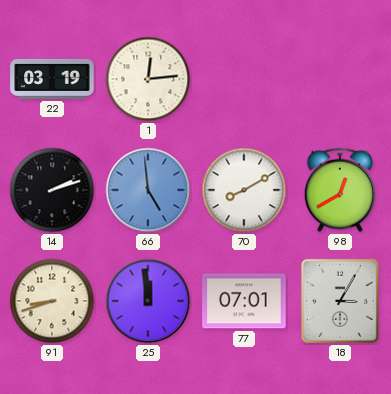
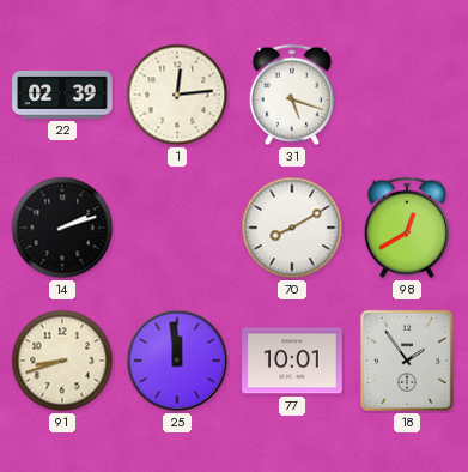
22: 03:19 -> 02:39 (62, 95)
31: none -> 5:18 (292, 95)
66: 4:59 -> none (148, 190)
77: 07:01 -> 10:01 (292, 361)
18: 3:05 -> 1:54 (407, 361)
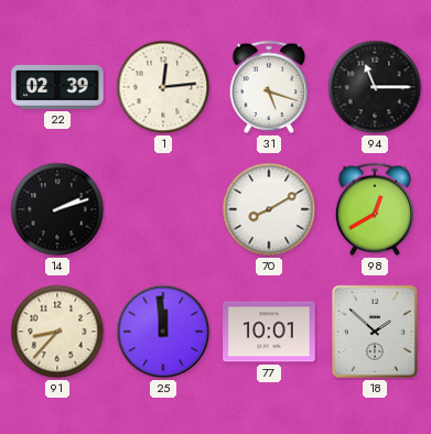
94: none -> 11:15 (375, 87)
91: 8:42 -> 8:37 (57, 332)
18: 1:54 -> 1:52 (375, 332)
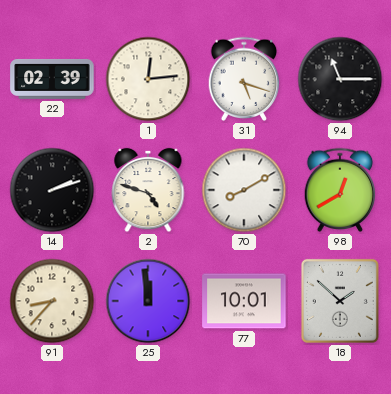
2: none -> 4:48 (148, 190)
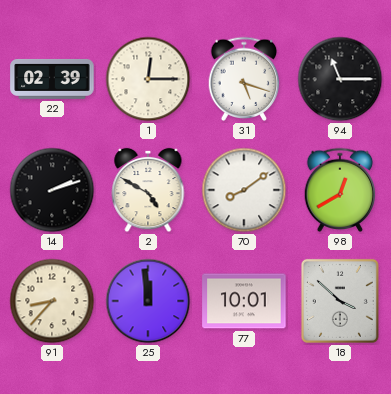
1: 12:14 -> 12:15 (148, 79)
2: 4:48 -> 4:50 (148, 190)
70: 8:10 -> 8:09 (244, 190)
18: 1:52 -> 3:52 (340, 301)
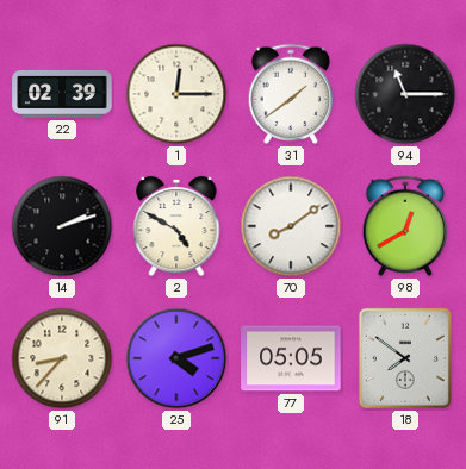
31: 5:18 -> 1:39 (291, 94)
25: 11:59 -> 4:12 (176, 358)
77: 10:01 -> 05:05 (291, 358)
18: 3:52 -> 7:51 (405, 358)
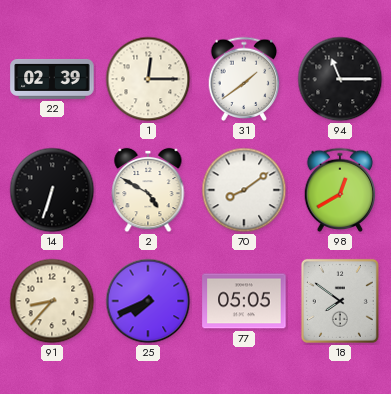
14: 2:12 -> 6:33 (52, 190)
25: 4:12 -> 7:41 (148, 301)
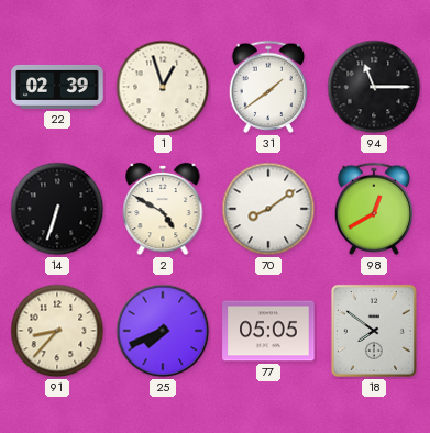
1: 12:15 -> 12:57 (163, 87)
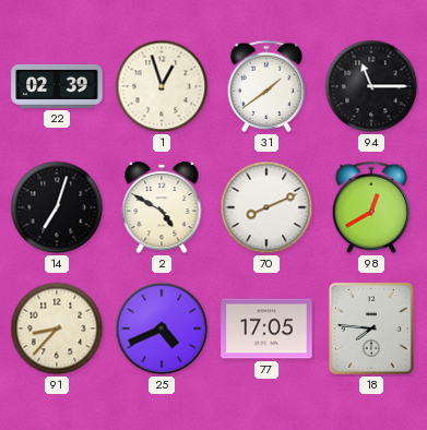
14: 6:33 -> 7:03 (57, 207)
70: 8:09 -> 8:11 (266, 207)
25: 7:41 -> 4:41 (162, 329)
77: 05:05 -> 17:05 (266, 329)
18: 7:51 -> 7:46 (371, 329)
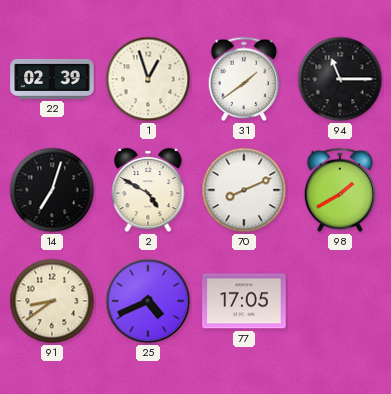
98: 12:40 -> 1:40 (340, 190)
91: 8:37 -> 8:39 (52, 301)
18: 7:46 -> none (371, 329)
